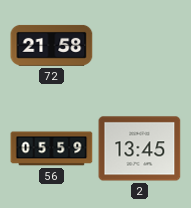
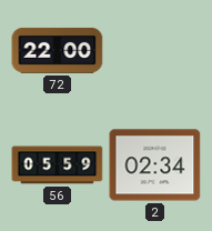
72: 21:58 -> 22:00 (58, 50)
2: 13:45 -> 02:34 (155, 165)
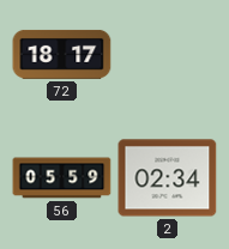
72: 22:00 -> 18:17 (62, 54)
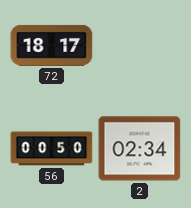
56: 05:59 -> 00:50 (52, 149)
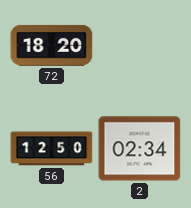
72: 18:17 -> 18:20 (52, 45)
56: 00:50 -> 12:50 (52, 149)
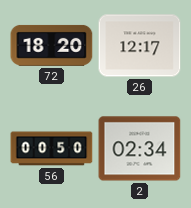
26: none -> 12:17 (140, 46)
56: 12:50 -> 00:50 (52, 149)
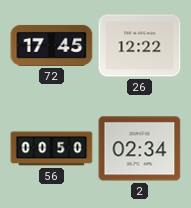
72: 18:20 -> 17:45 (52, 45)
26: 12:17 -> 12:22 (140, 46)
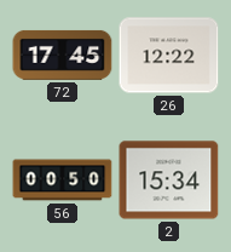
2: 02:34 -> 15:34 (169, 181)
